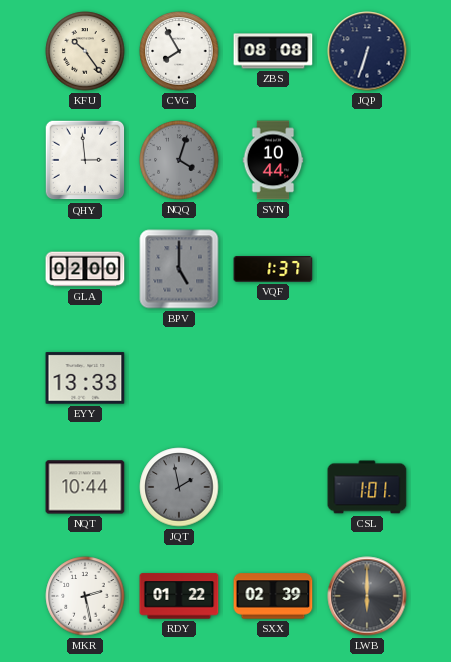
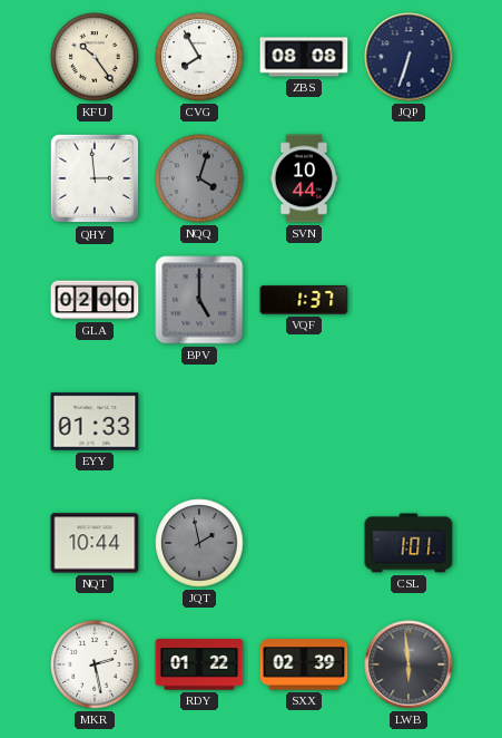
EYY: 13:33 -> 01:33 (95, 421)
LWB: 6:00 -> 5:59 (409, 664)
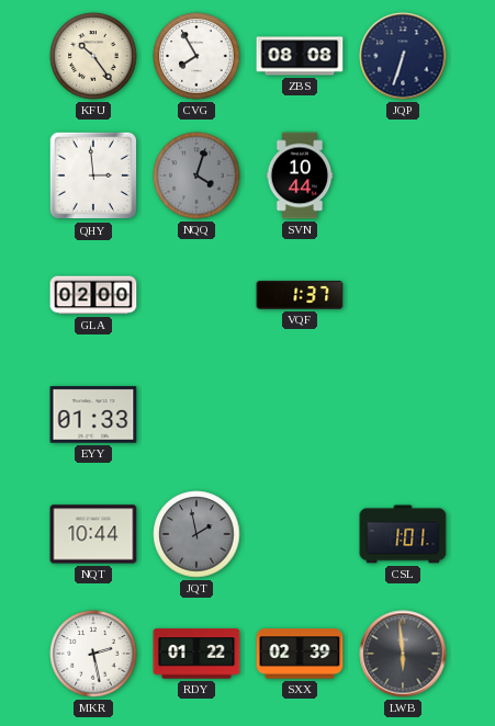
BPV: 5:00 -> none (199, 300)
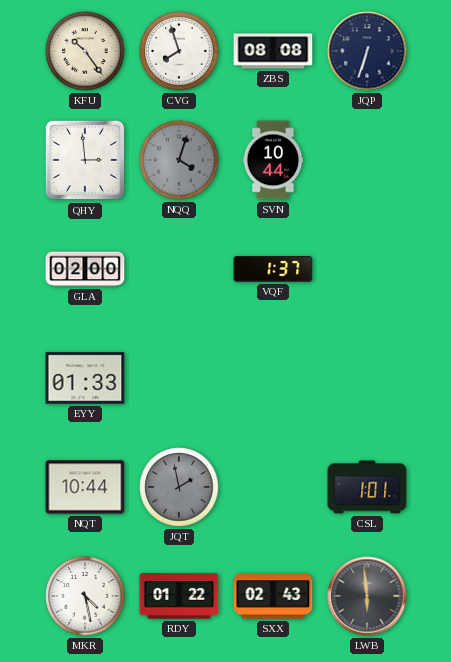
CVG: 7:55 -> 7:57 (179, 51)
MKR: 2:28 -> 4:28 (85, 596)
SXX: 02:39 -> 02:43 (273, 596)
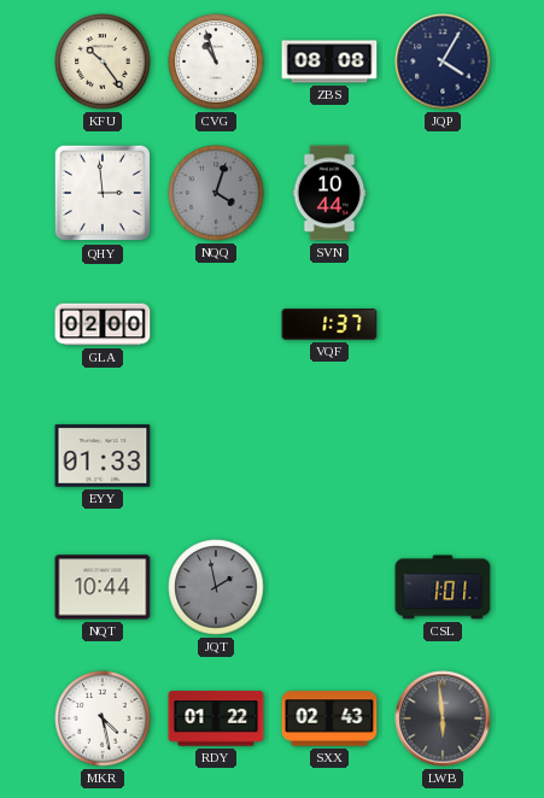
CVG: 7:57 -> 10:57 (216, 61)
JQP: 6:33 -> 4:05 (443, 61)
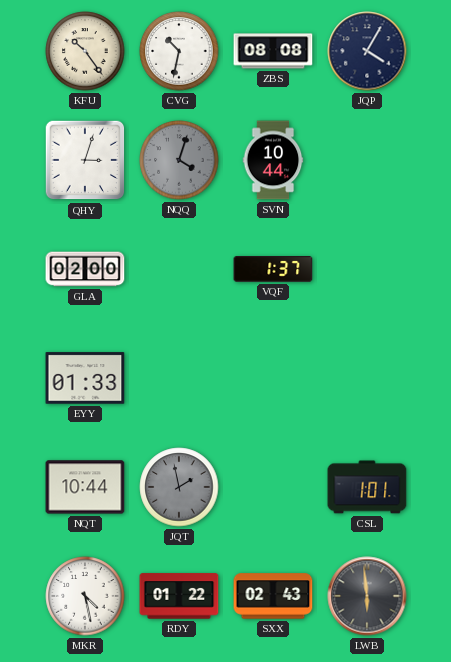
CVG: 10:57 -> 10:32 (179, 51)
QHY: 2:59 -> 3:03 (85, 160)
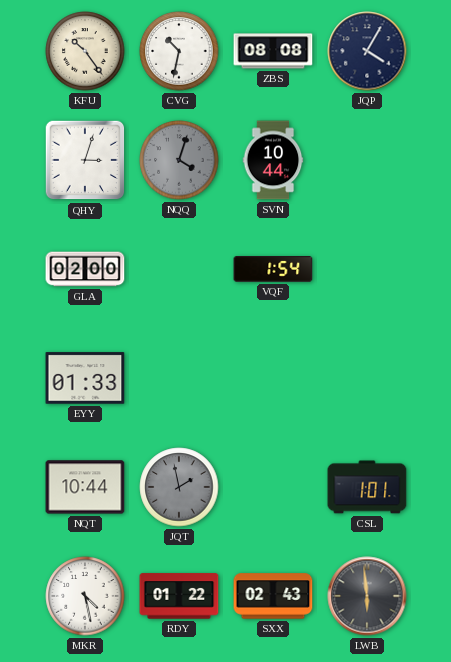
VQF: 1:37 -> 1:54 (273, 270)
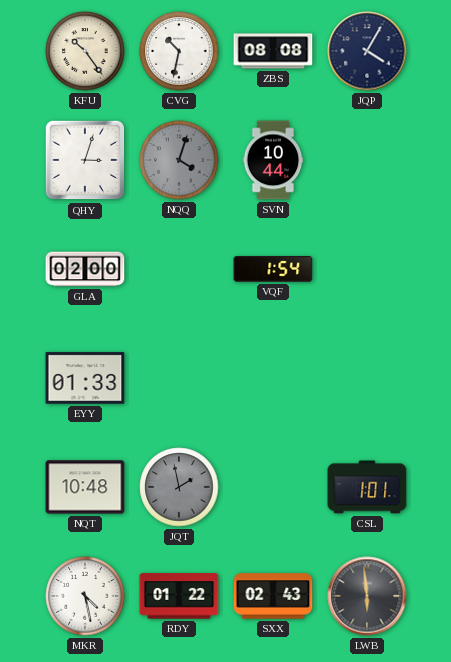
NQT: 10:44 -> 10:48 (85, 487)
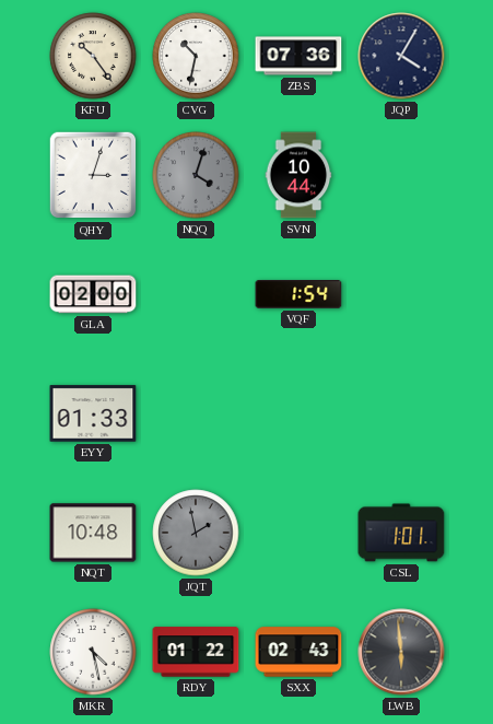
ZBS: 08:08 -> 07:36 (298, 56)
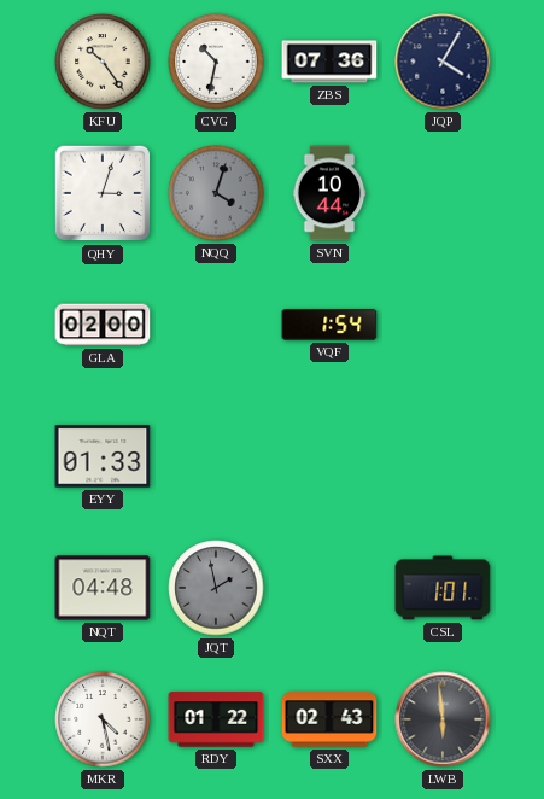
NQT: 10:48 -> 04:48 (103, 588)
